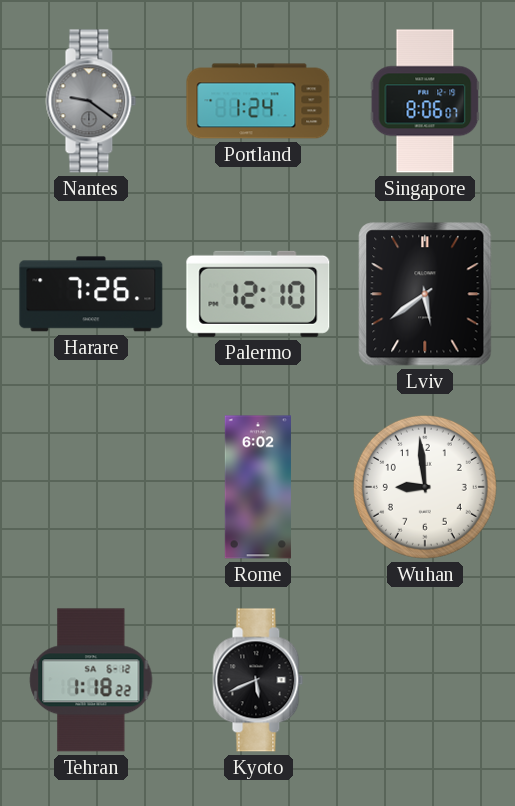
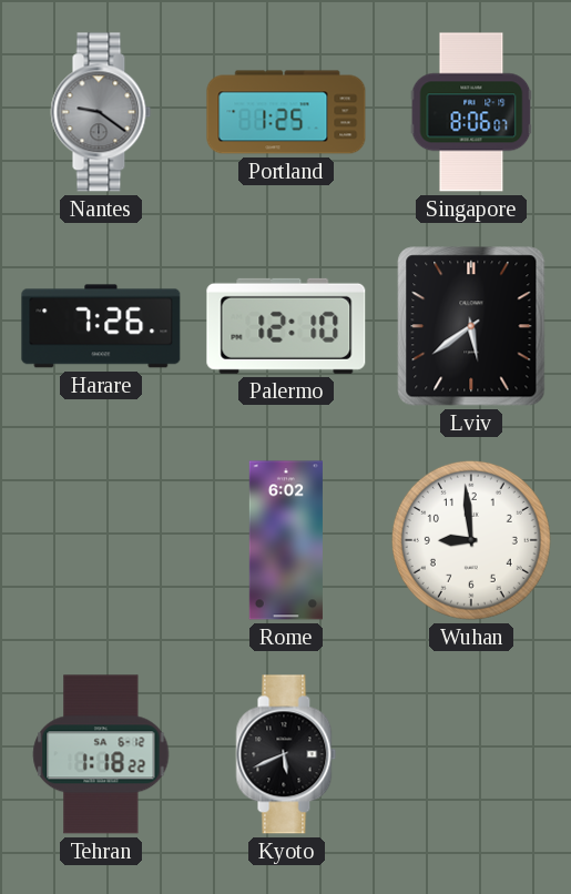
Portland: 1:24 -> 1:25 (286, 112)
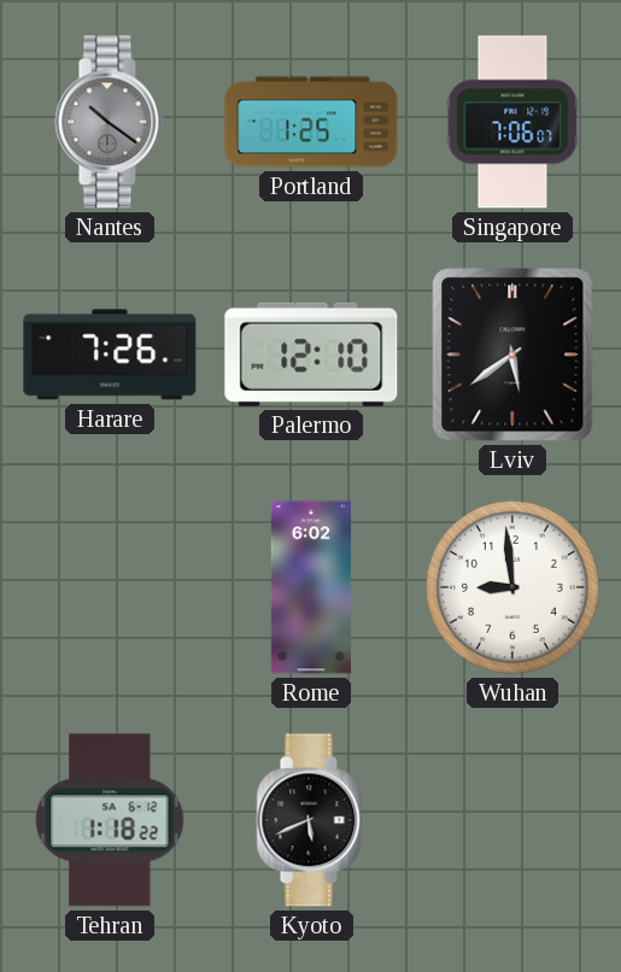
Nantes: 9:21 -> 10:21 (110, 122)
Singapore: 8:06 -> 7:06 (512, 122)
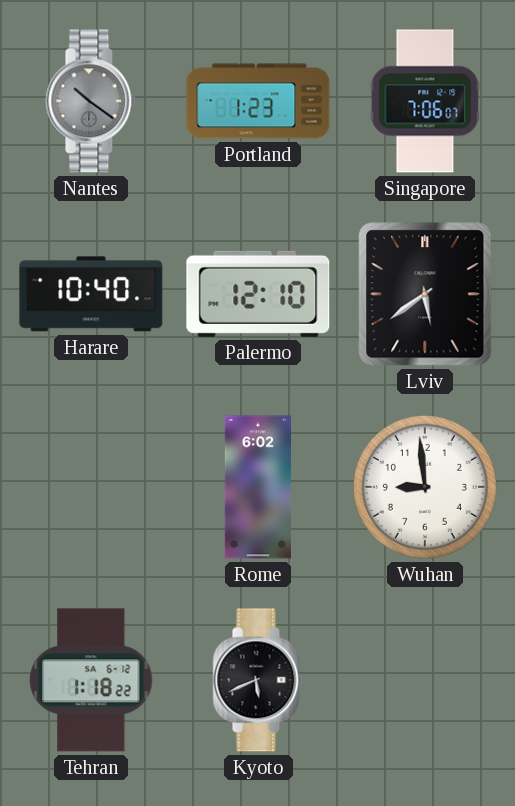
Portland: 1:25 -> 1:23 (258, 101)
Harare: 7:26 -> 10:40 (91, 294)
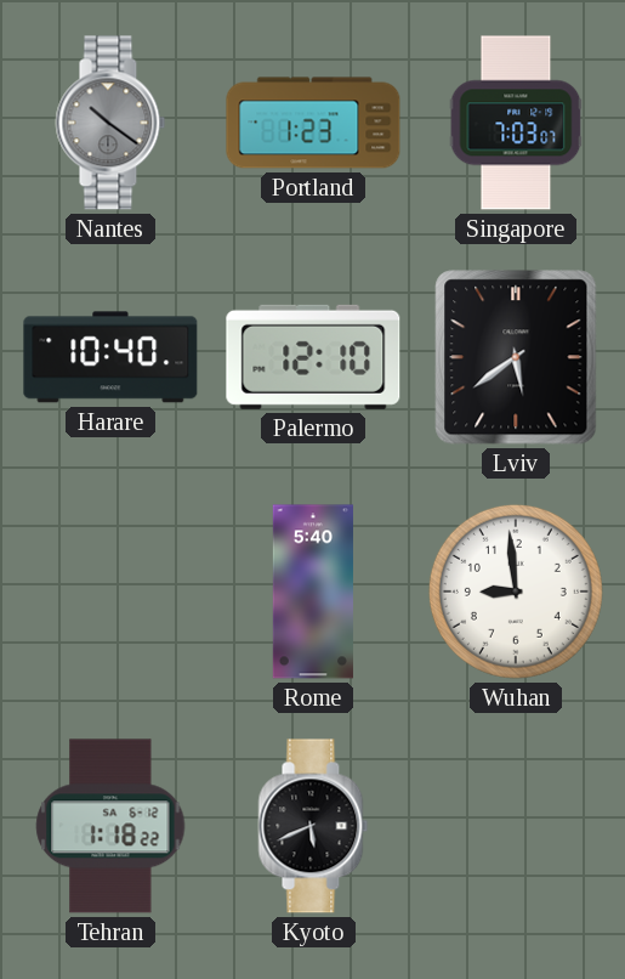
Singapore: 7:06 -> 7:03 (516, 123)
Rome: 6:02 -> 5:40 (313, 592)
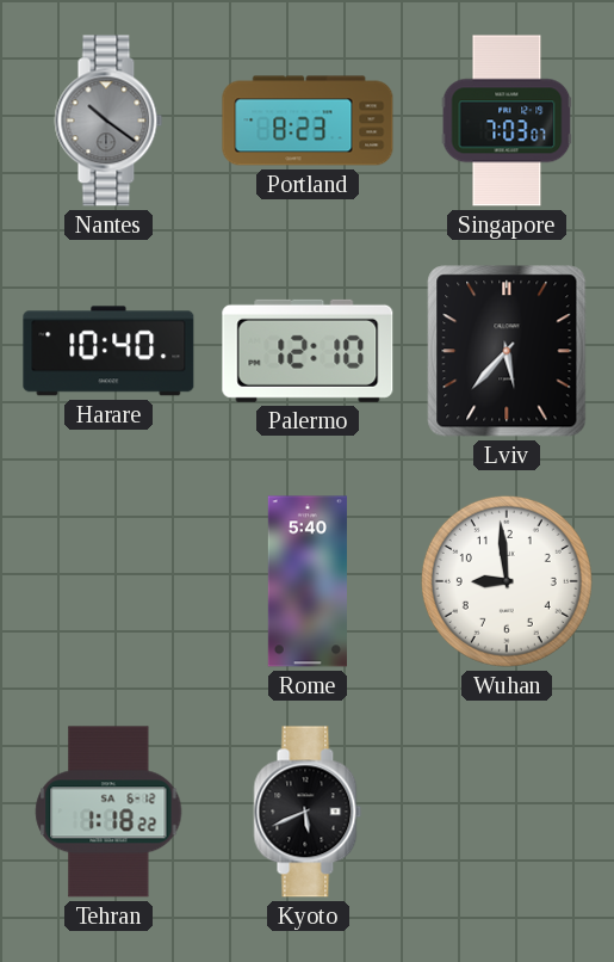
Portland: 1:23 -> 8:23 (308, 121)
Lviv: 5:39 -> 5:37 (507, 351)
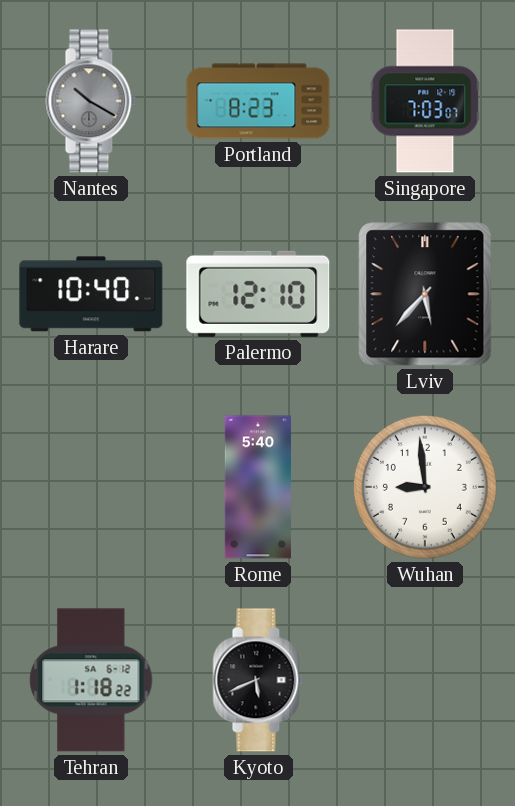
Nantes: 10:21 -> 10:20 (91, 101)
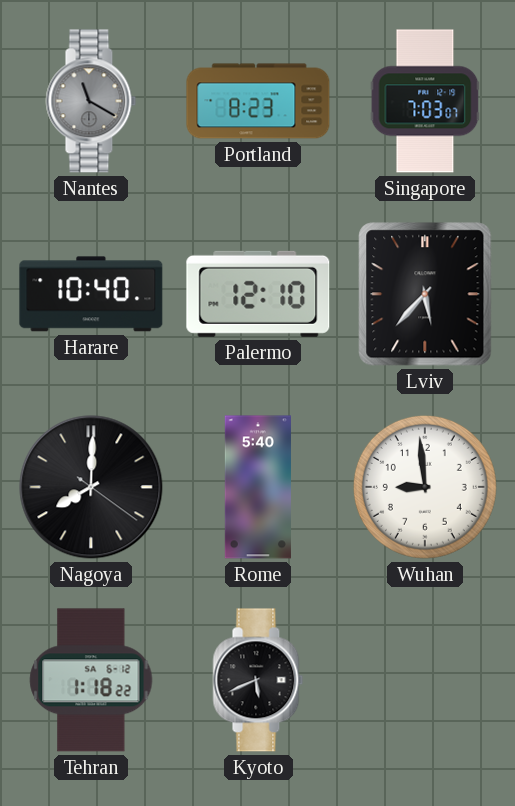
Nantes: 10:20 -> 11:20 (91, 101)
Nagoya: none -> 8:00 (91, 487)
